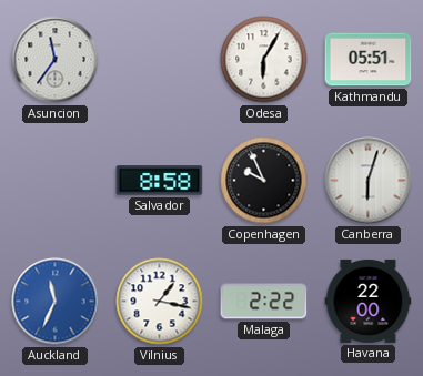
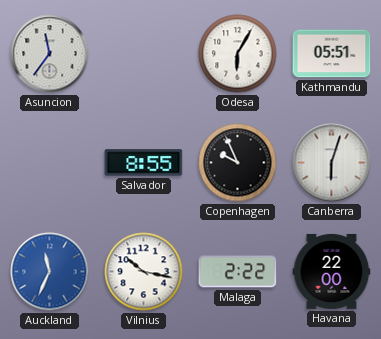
Salvador: 8:58 -> 8:55 (144, 163)
Vilnius: 1:17 -> 10:17 (144, 272)
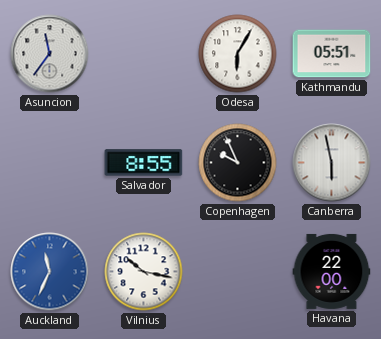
Canberra: 6:03 -> 5:58 (332, 163)
Malaga: 2:22 -> none (238, 272)
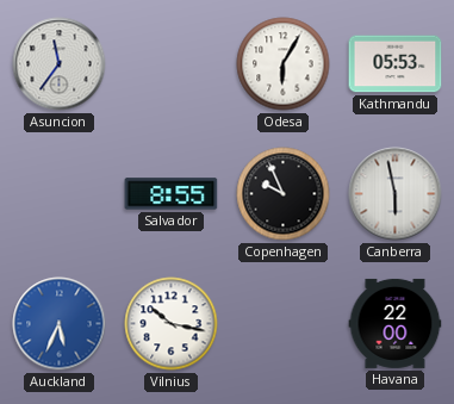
Kathmandu: 05:51 -> 05:53 (396, 64)
Auckland: 11:34 -> 5:34 (60, 324)
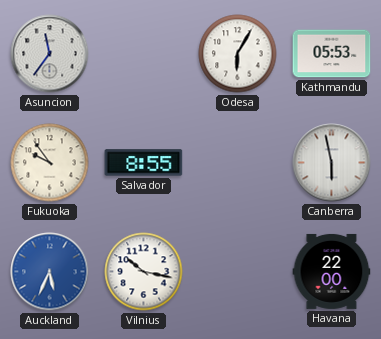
Fukuoka: none -> 9:54 (50, 163)
Copenhagen: 9:56 -> none (284, 194)
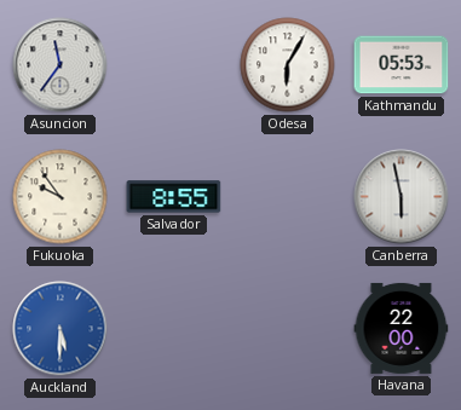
Auckland: 5:34 -> 5:30 (60, 329)
Vilnius: 10:17 -> none (144, 272)
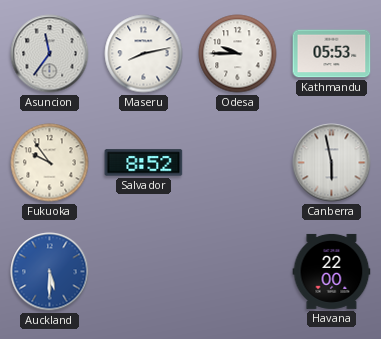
Maseru: none -> 8:13 (144, 54)
Odesa: 6:05 -> 9:45 (238, 54)
Salvador: 8:55 -> 8:52 (144, 163)
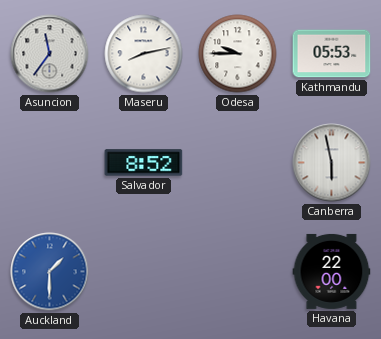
Fukuoka: 9:54 -> none (50, 163)
Auckland: 5:30 -> 1:30 (50, 272)
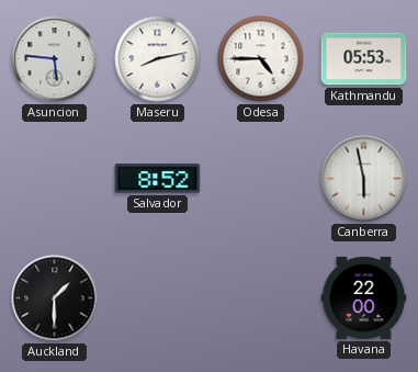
Asuncion: 11:36 -> 5:46 (55, 59)
Odesa: 9:45 -> 4:45 (261, 59)
Auckland dial: blue -> black (55, 298)
